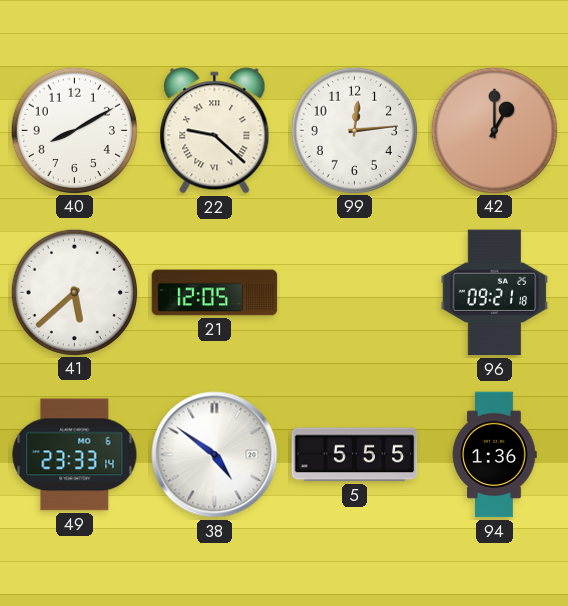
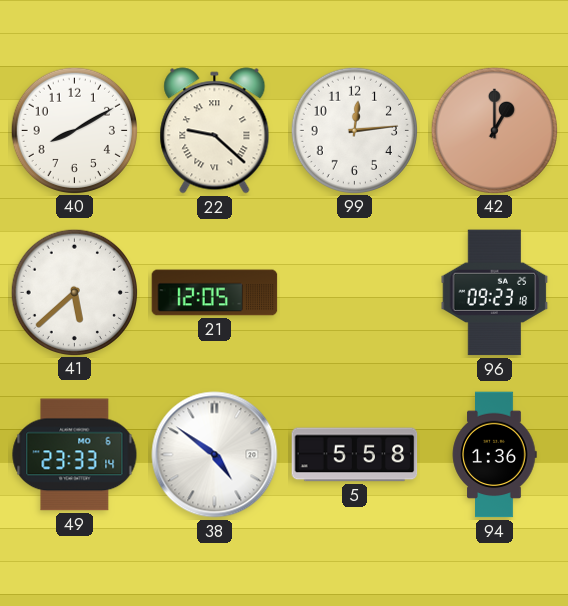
96: 09:21 -> 09:23 (495, 293)
5: 5:55 -> 5:58 (355, 455)
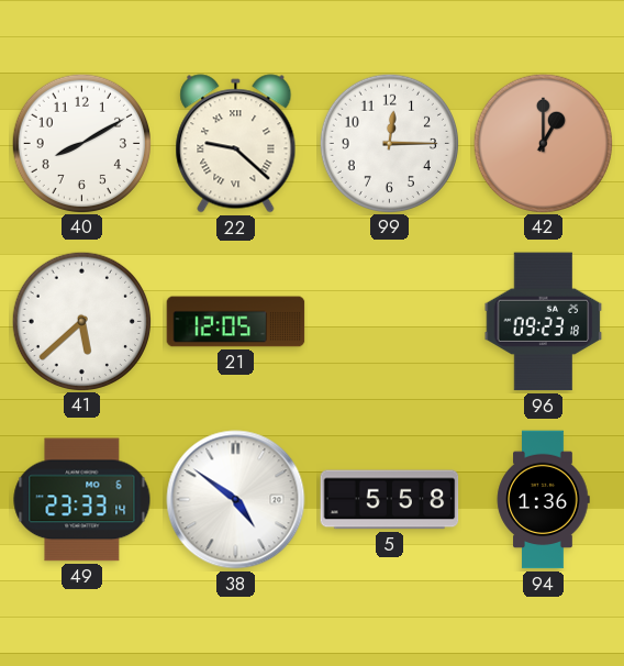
99: 12:14 -> 12:15 (389, 143)
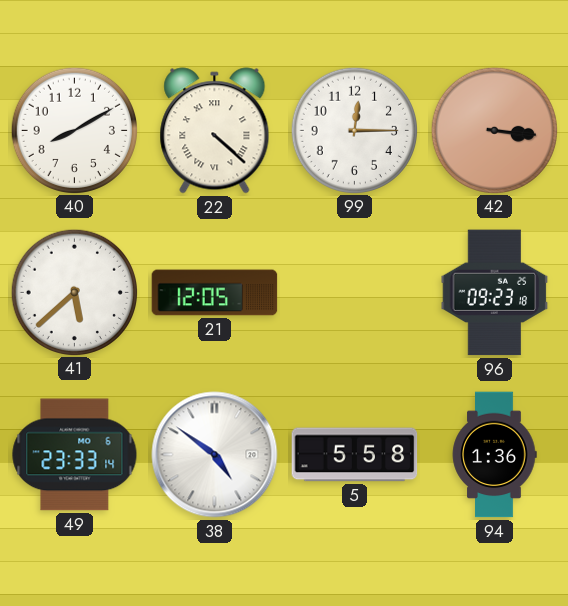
22: 9:22 -> 4:22 (215, 131)
42: 1:00 -> 3:16 (494, 130)
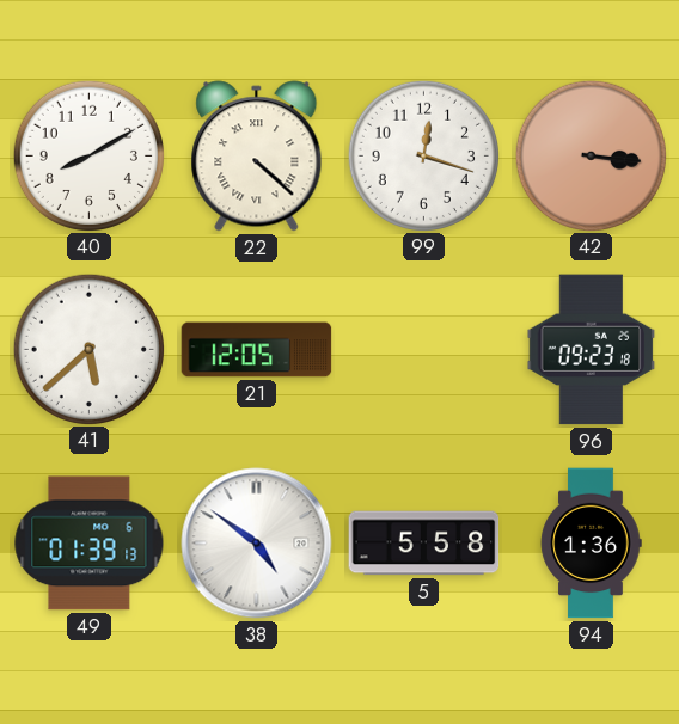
99: 12:15 -> 12:18 (423, 155)
49: 23:33 -> 01:39 (90, 544)
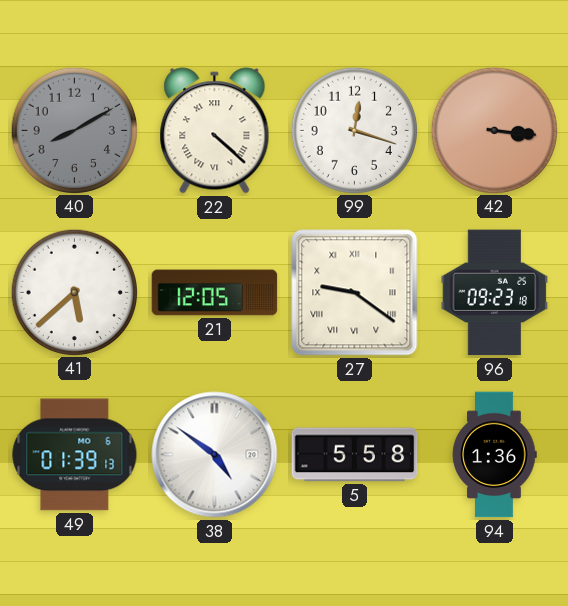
40 dial: white -> grey (74, 130)
27: none -> 9:21 (355, 293)
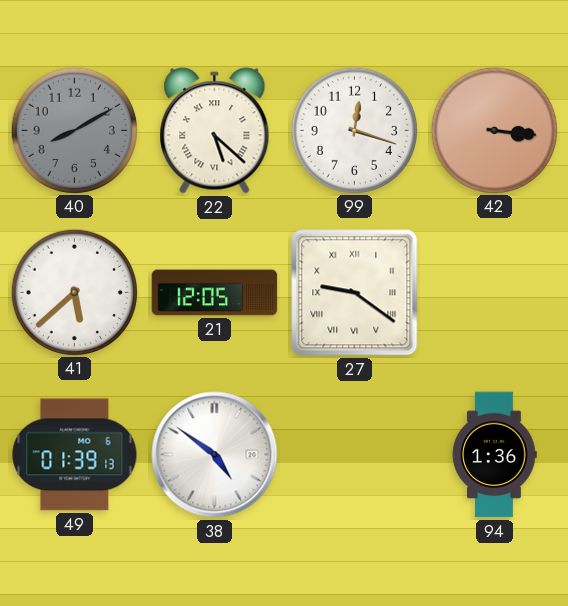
22: 4:22 -> 5:22 (215, 131)
96: 09:23 -> none (495, 293)
5: 5:58 -> none (355, 455)
